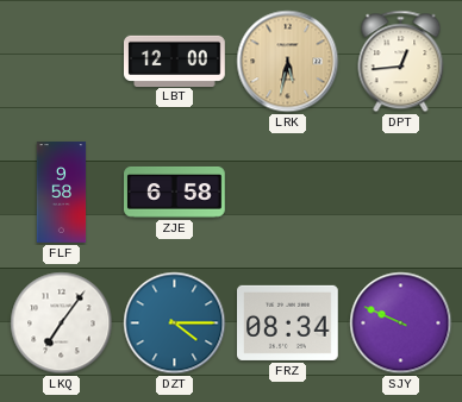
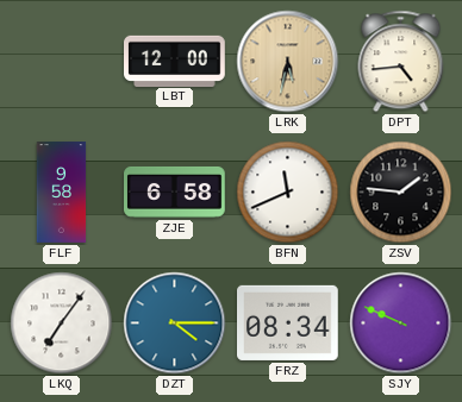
DPT: 12:44 -> 4:44 (401, 62)
BFN: none -> 11:41 (288, 193)
ZSV: none -> 1:46 (401, 193)
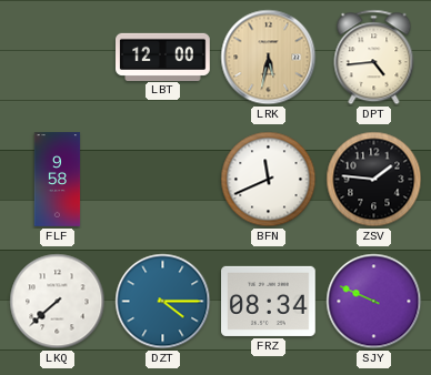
ZJE: 6:58 -> none (175, 193)
LKQ: 7:06 -> 7:38 (58, 302)
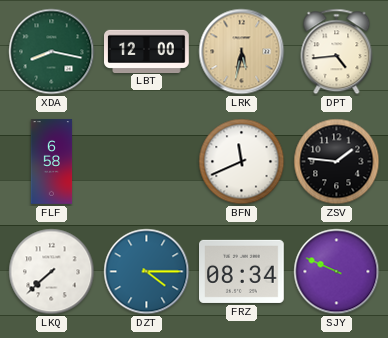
XDA: none -> 8:17 (52, 52)
FLF: 9:58 -> 6:58 (52, 162)
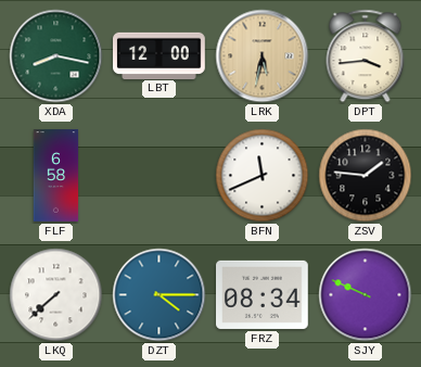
DPT: 4:44 -> 3:44 (366, 56)
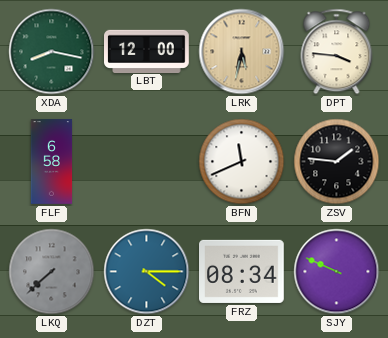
DPT: 3:44 -> 3:46 (337, 52)
LKQ dial: white -> grey (52, 272)
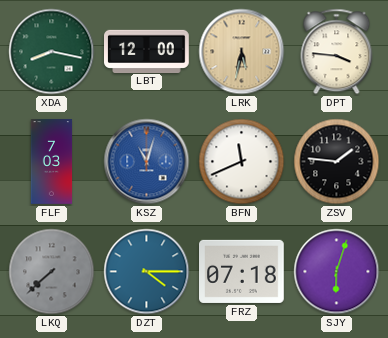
FLF: 6:58 -> 7:03 (52, 162)
KSZ: none -> 11:03 (147, 162)
FRZ: 08:34 -> 07:18 (242, 271)
SJY: 9:49 -> 6:03 (337, 272)
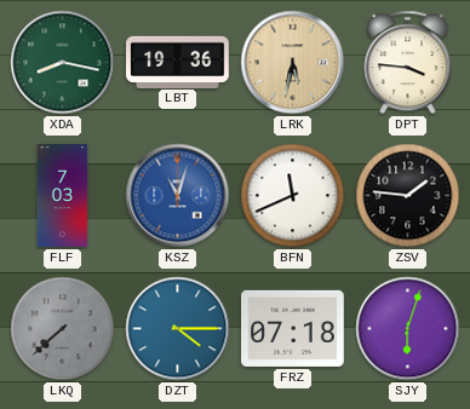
LBT: 12:00 -> 19:36 (178, 62)
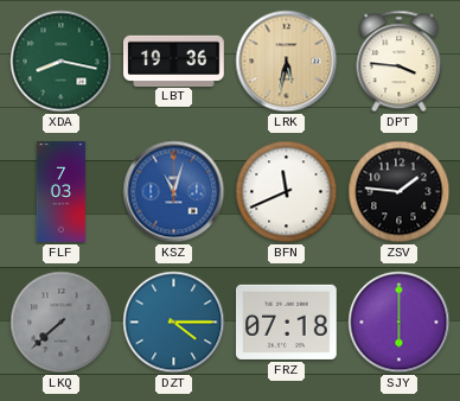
SJY: 6:03 -> 6:00 (400, 323)
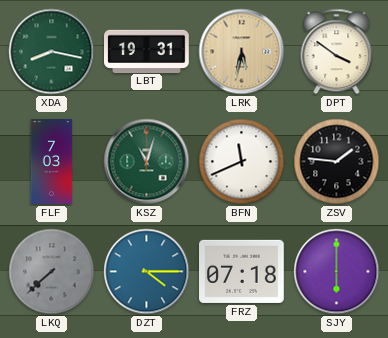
LBT: 19:36 -> 19:31 (147, 51)
DPT: 3:46 -> 3:51 (337, 52)
KSZ dial: blue -> green (147, 162)
